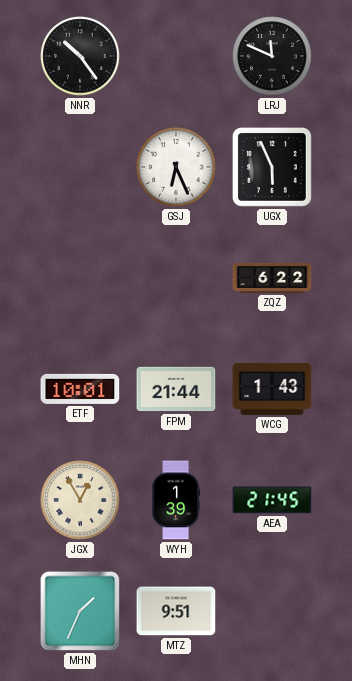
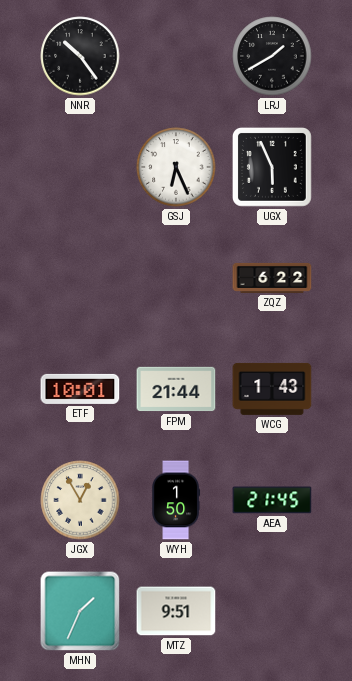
LRJ: 11:49 -> 1:40 (272, 56)
WYH: 1:39 -> 1:50 (176, 500)
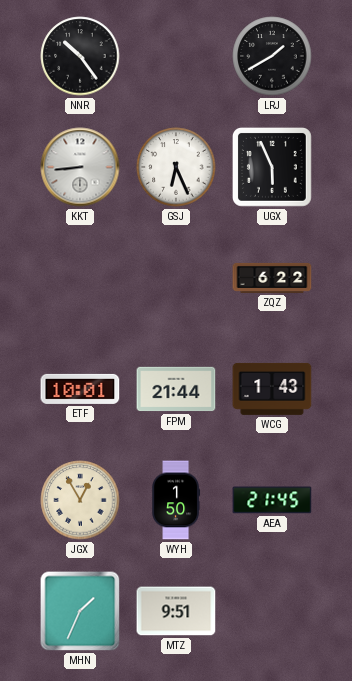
KKT: none -> 8:44 (80, 167)
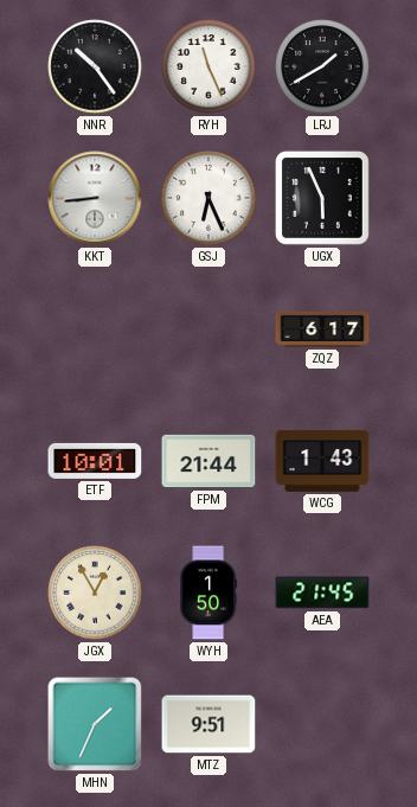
RYH: none -> 11:26 (208, 66)
ZQZ: 6:22 -> 6:17 (322, 329)
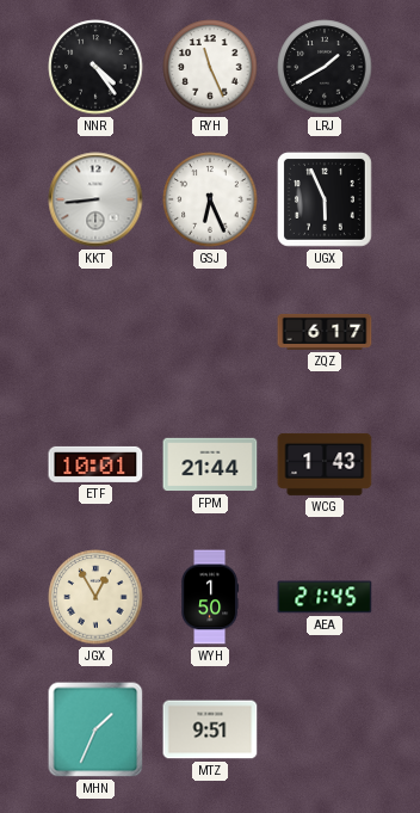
NNR: 10:24 -> 4:24 (95, 67)
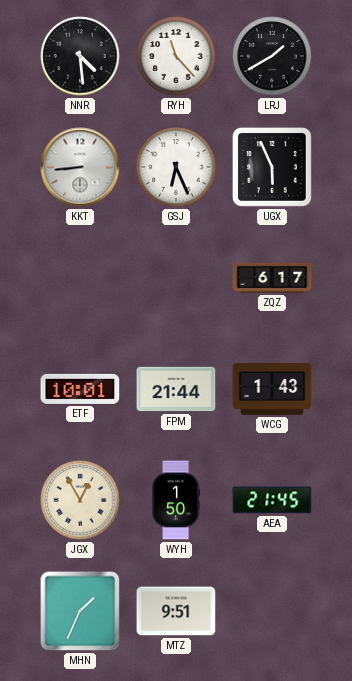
NNR: 4:24 -> 4:29 (80, 56)
RYH: 11:26 -> 11:23 (176, 56)
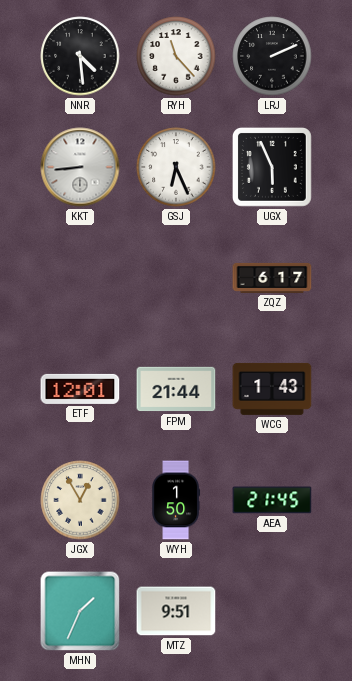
LRJ: 1:40 -> 2:11 (272, 56)
ETF: 10:01 -> 12:01 (80, 389)
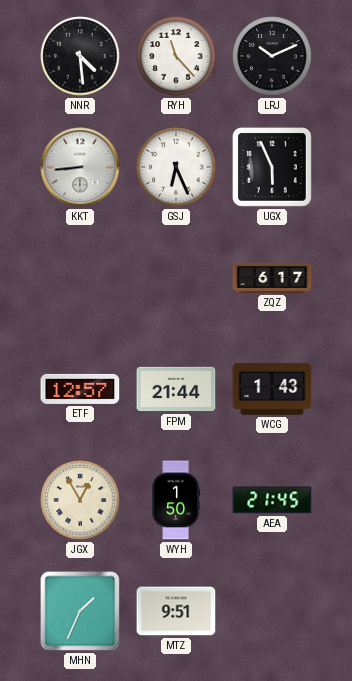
LRJ: 2:11 -> 10:11 (272, 56)
ETF: 12:01 -> 12:57 (80, 389)
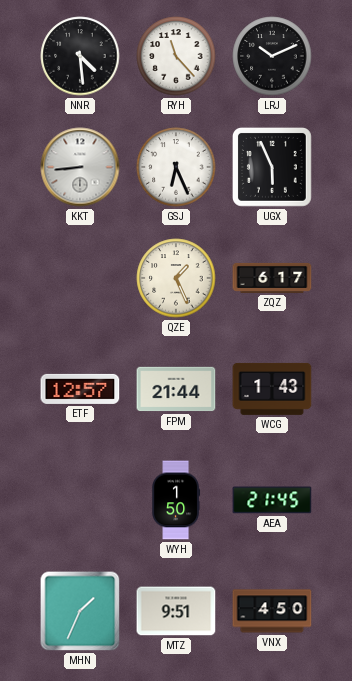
QZE: none -> 1:26 (176, 278)
JGX: 12:55 -> none (80, 500)
VNX: none -> 4:50 (272, 611)
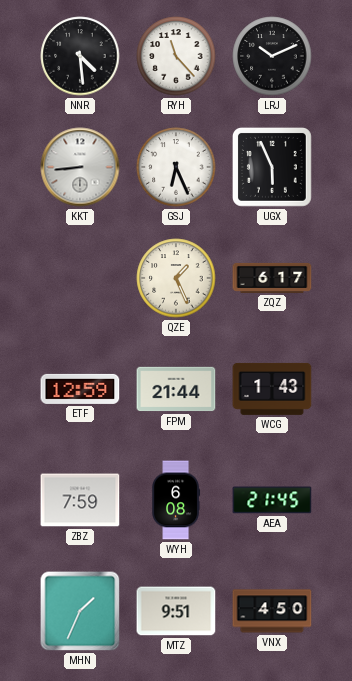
ETF: 12:57 -> 12:59 (80, 389)
ZBZ: none -> 7:59 (80, 500)
WYH: 1:50 -> 6:08 (176, 500)
